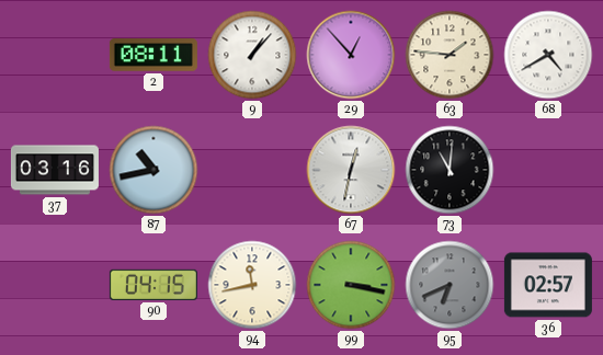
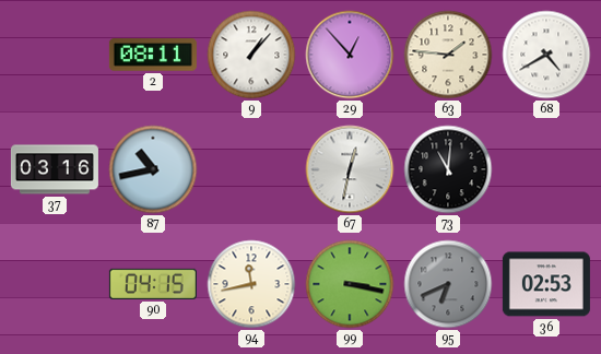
36: 02:57 -> 02:53 (546, 284)
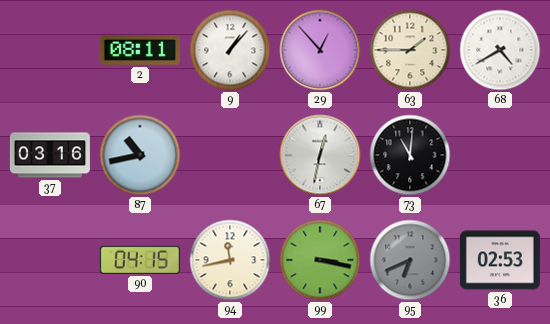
63: 1:46 -> 1:45 (410, 50)
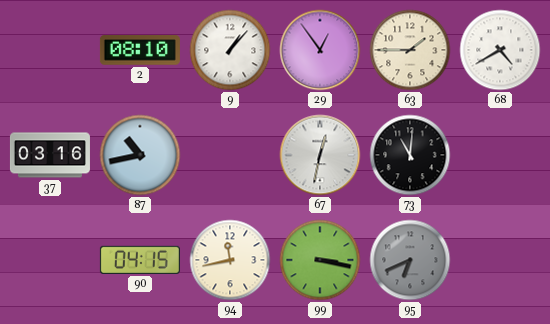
2: 08:11 -> 08:10 (140, 50)
29: 12:53 -> 12:54 (320, 50)
36: 02:53 -> none (500, 260)
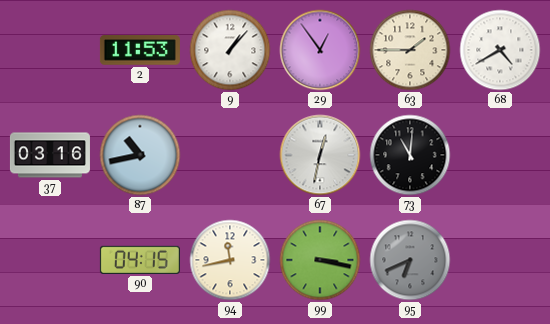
2: 08:10 -> 11:53 (140, 50)
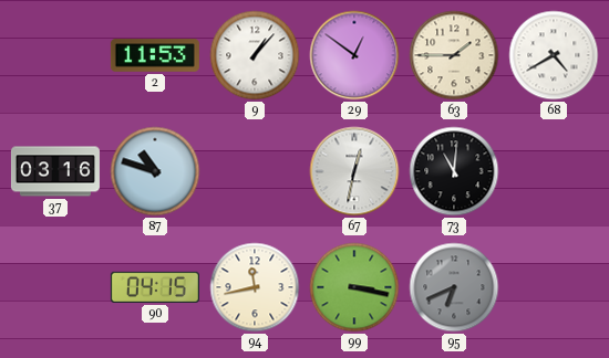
29: 12:54 -> 12:51 (354, 55)
87: 10:43 -> 10:48 (155, 171)
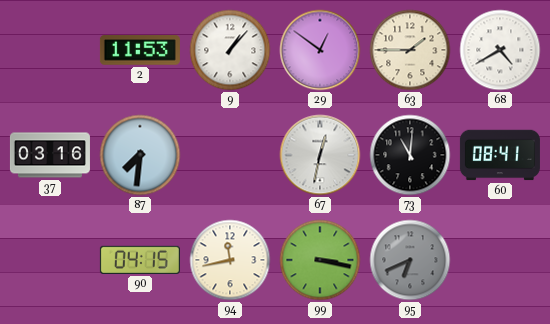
87: 10:48 -> 7:31 (140, 155)
60: none -> 08:41 (500, 155)
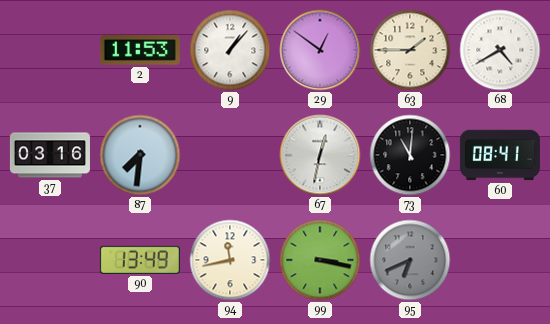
90: 04:15 -> 13:49 (140, 260)
